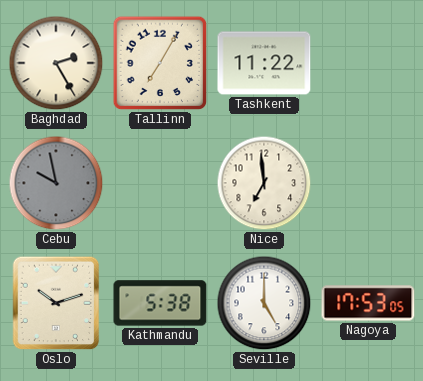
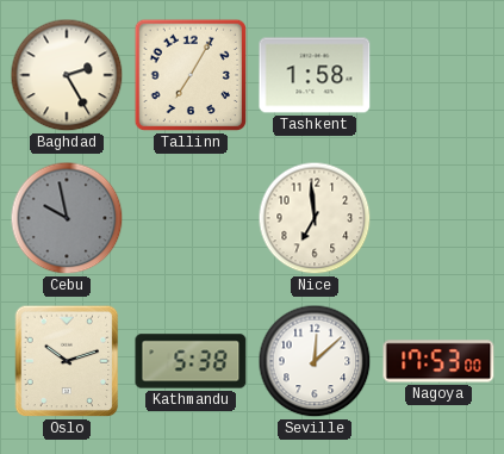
Tashkent: 11:22 -> 1:58 (315, 75)
Seville: 5:00 -> 12:08 (315, 361)
Nagoya: 17:53:05 -> 17:53:00 (438, 361)
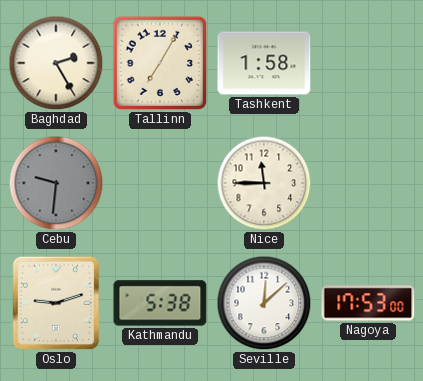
Cebu: 9:58 -> 9:31 (56, 183)
Nice: 6:59 -> 11:45 (264, 183)
Oslo: 10:12 -> 9:12 (56, 303)
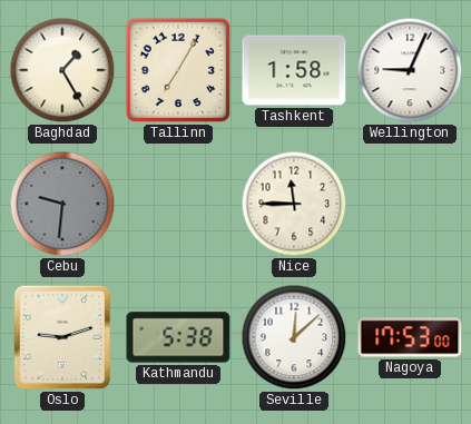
Baghdad: 2:25 -> 1:25 (62, 70)
Wellington: none -> 9:04 (410, 70)
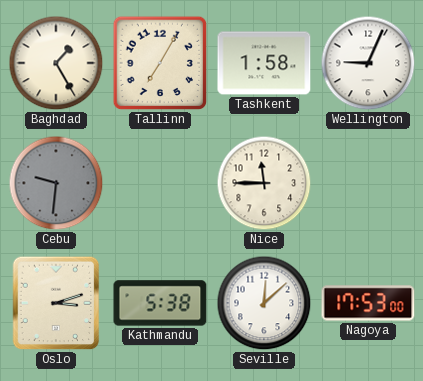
Oslo: 9:12 -> 3:12 (56, 303)
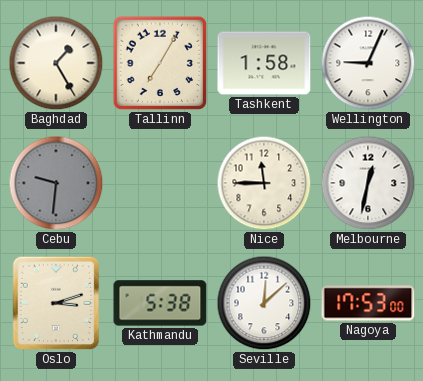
Melbourne: none -> 12:32 (368, 183)
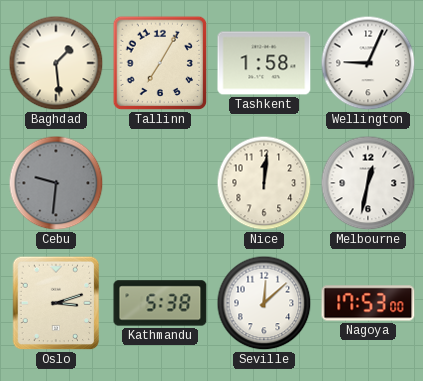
Baghdad: 1:25 -> 1:29 (56, 63)
Nice: 11:45 -> 12:01 (264, 183)
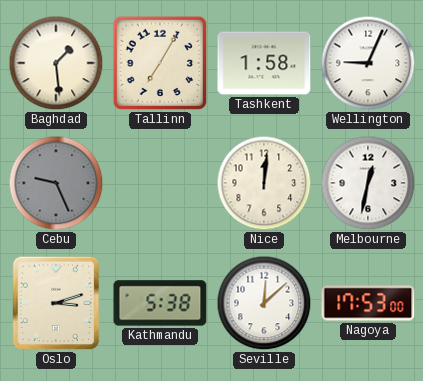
Cebu: 9:31 -> 9:26 (56, 183)
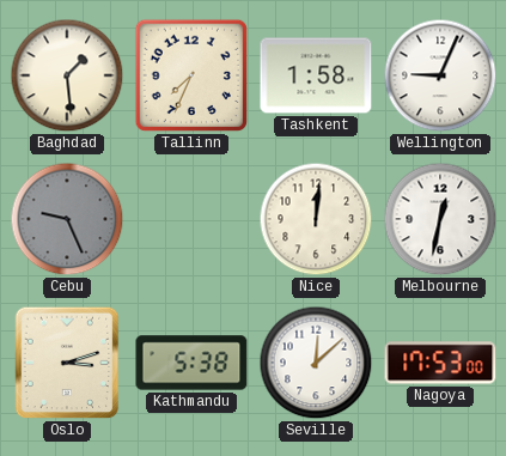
Tallinn: 7:05 -> 7:34 (191, 75)
